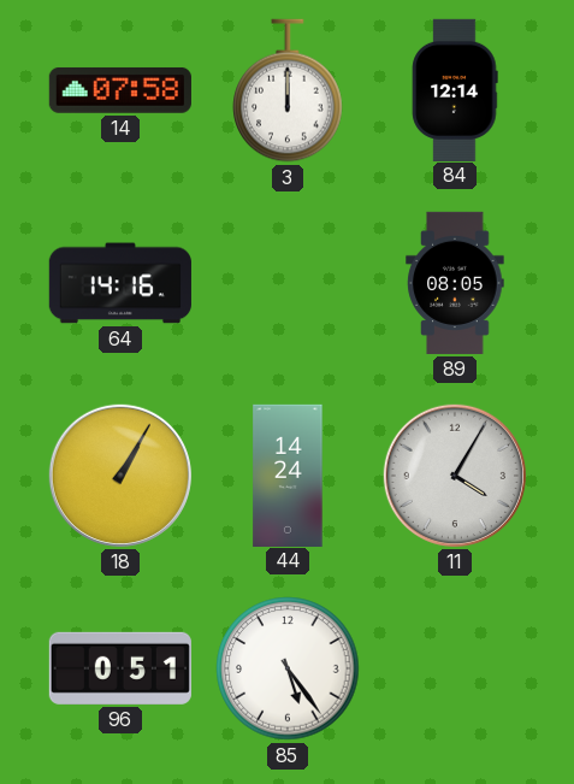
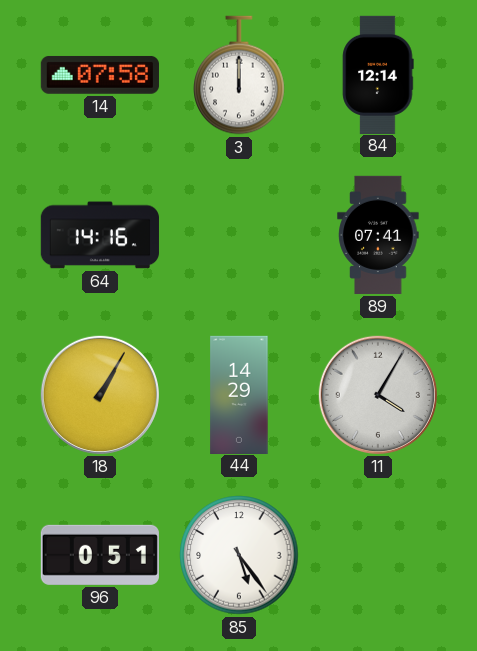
89: 08:05 -> 07:41 (378, 235)
44: 14:24 -> 14:29 (239, 394)
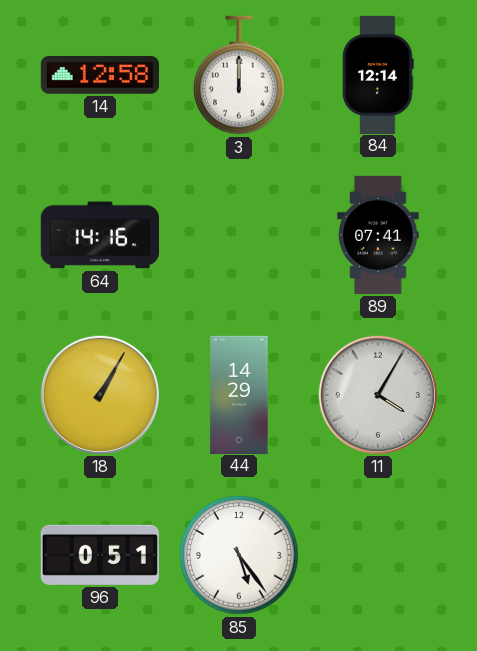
14: 07:58 -> 12:58 (100, 75)
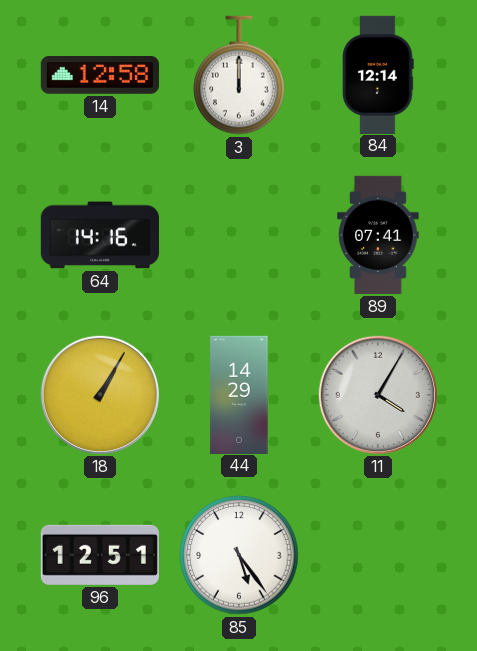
96: 0:51 -> 12:51 (100, 555)
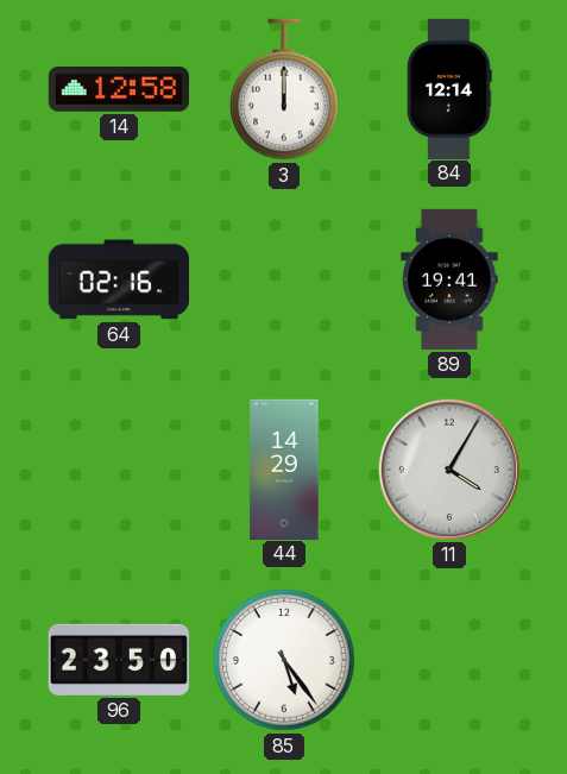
64: 14:16 -> 02:16 (119, 279)
89: 07:41 -> 19:41 (449, 279)
18: 1:05 -> none (100, 395)
96: 12:51 -> 23:50 (119, 660)
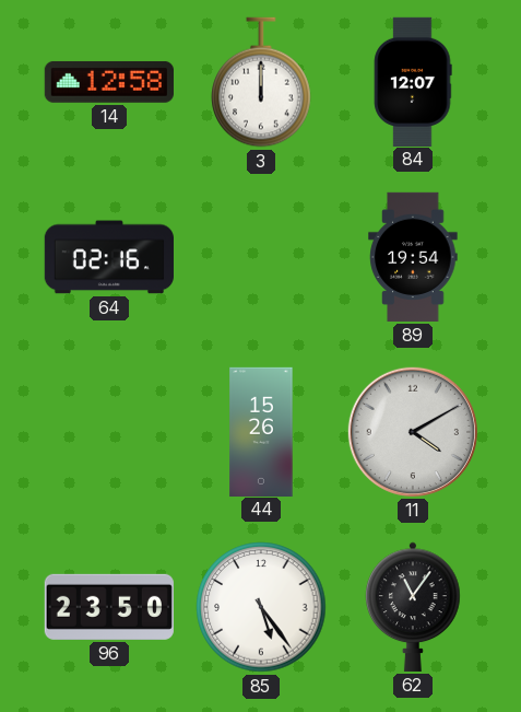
84: 12:14 -> 12:07 (413, 81)
89: 19:41 -> 19:54 (413, 257)
44: 14:29 -> 15:26 (261, 431)
11: 4:05 -> 4:10 (413, 432)
62: none -> 11:06 (413, 607)
